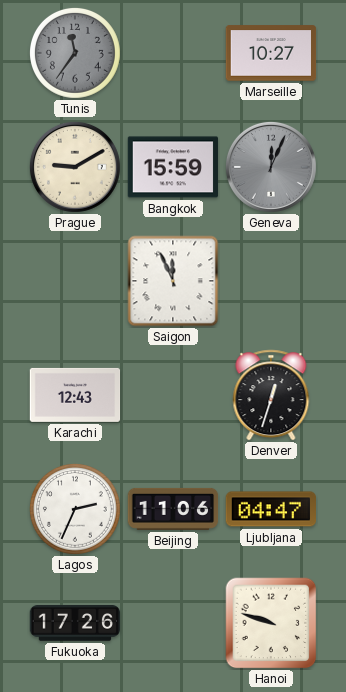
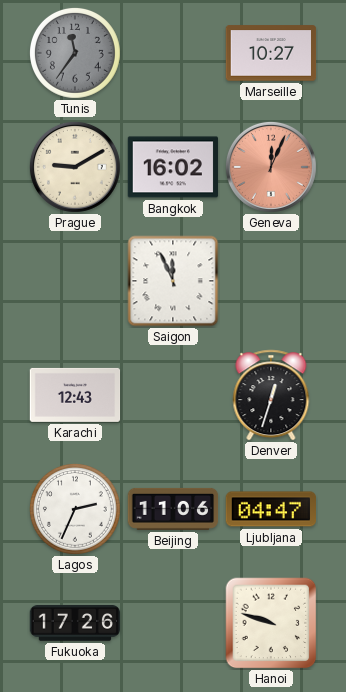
Bangkok: 15:59 -> 16:02 (173, 167)
Geneva dial: grey -> salmon (271, 167)
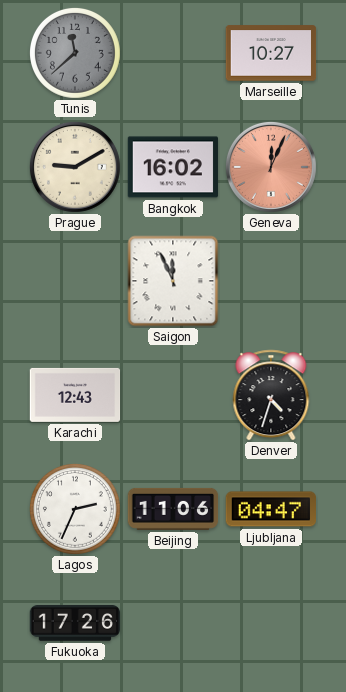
Tunis: 11:36 -> 11:38 (75, 53)
Denver: 12:33 -> 4:33 (271, 395)
Hanoi: 9:48 -> none (271, 623)
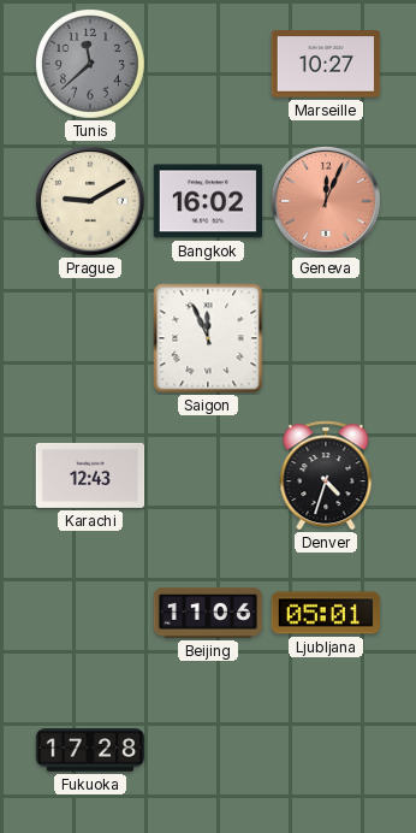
Lagos: 2:34 -> none (75, 509)
Ljubljana: 04:47 -> 05:01 (326, 613)
Fukuoka: 17:26 -> 17:28 (90, 751)
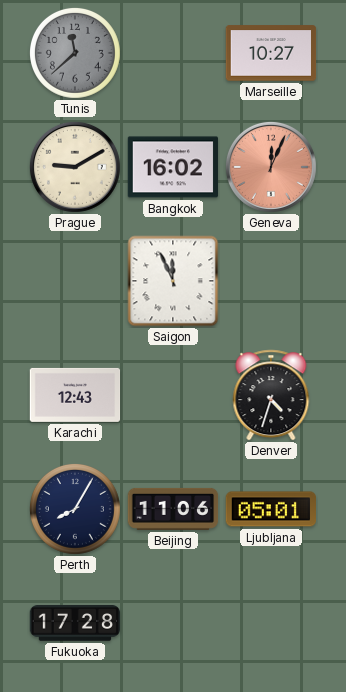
Perth: none -> 8:05 (75, 509)
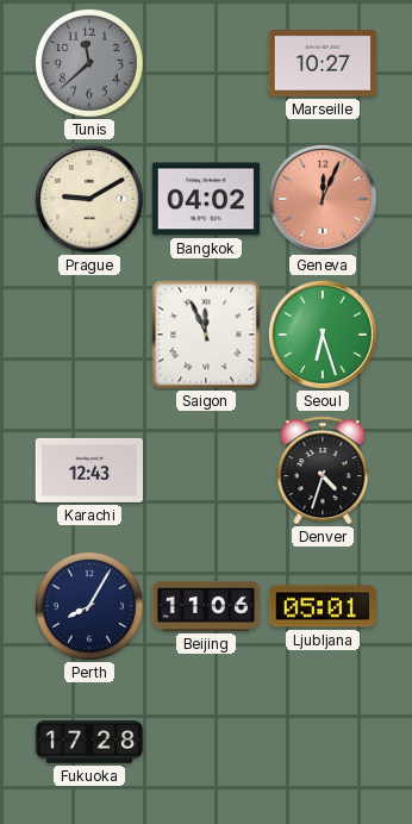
Bangkok: 16:02 -> 04:02 (206, 199)
Seoul: none -> 6:27 (323, 335)
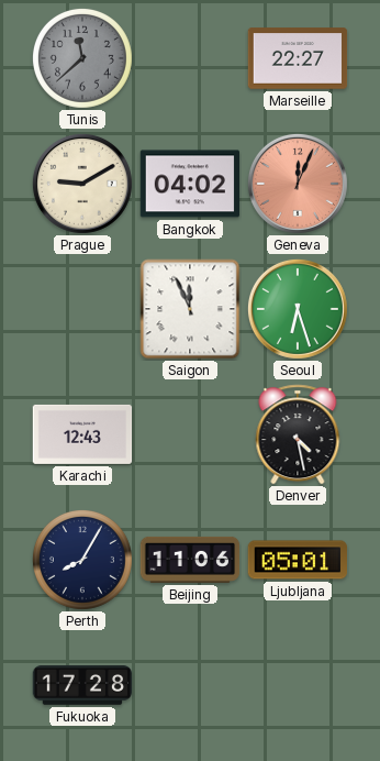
Marseille: 10:27 -> 22:27 (298, 58)
Denver: 4:33 -> 4:28 (298, 434)
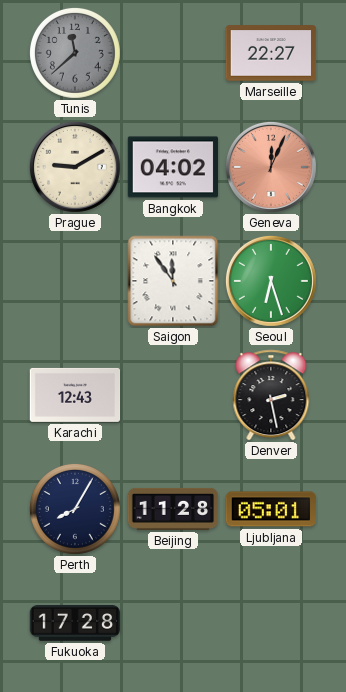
Saigon: 11:56 -> 11:54 (173, 281)
Denver: 4:28 -> 2:28 (271, 395)
Beijing: 11:06 -> 11:28 (173, 509)
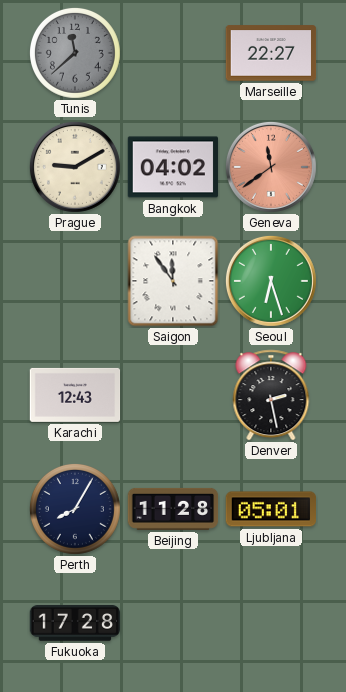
Geneva: 12:04 -> 11:39 (271, 167)
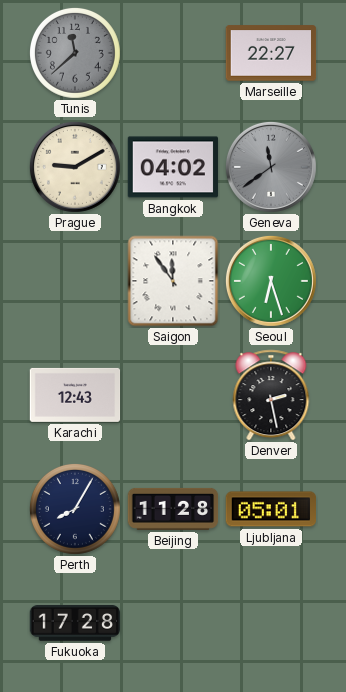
Geneva dial: salmon -> grey (271, 167)
